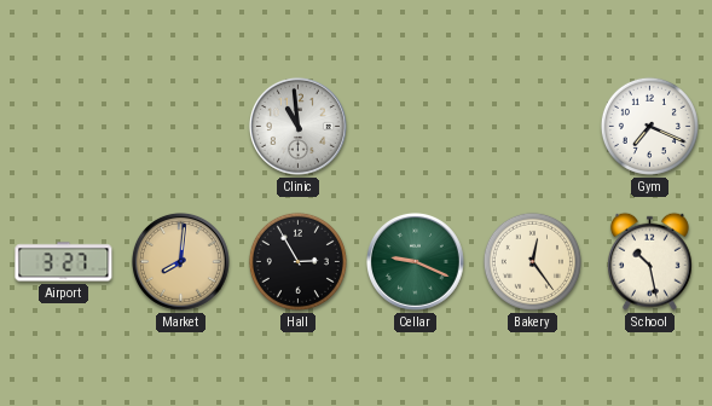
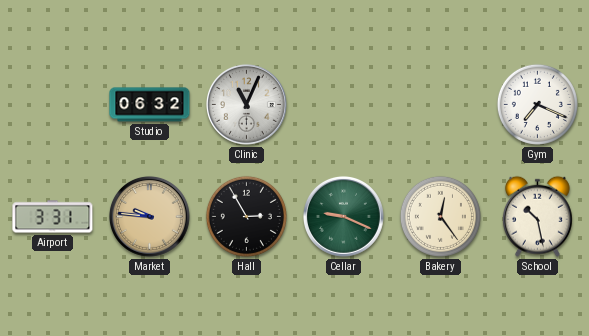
Studio: none -> 06:32 (150, 105)
Clinic: 10:59 -> 11:04 (246, 104)
Airport: 3:27 -> 3:31 (53, 217)
Market: 8:01 -> 9:46 (149, 216)
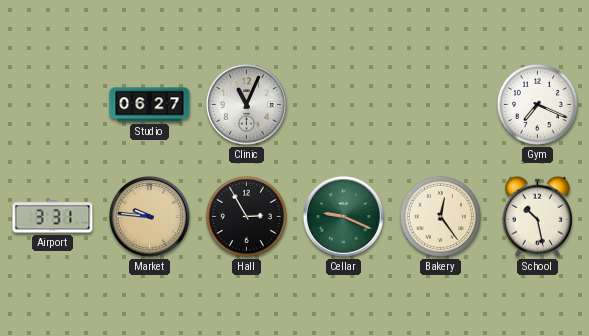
Studio: 06:32 -> 06:27 (150, 105)
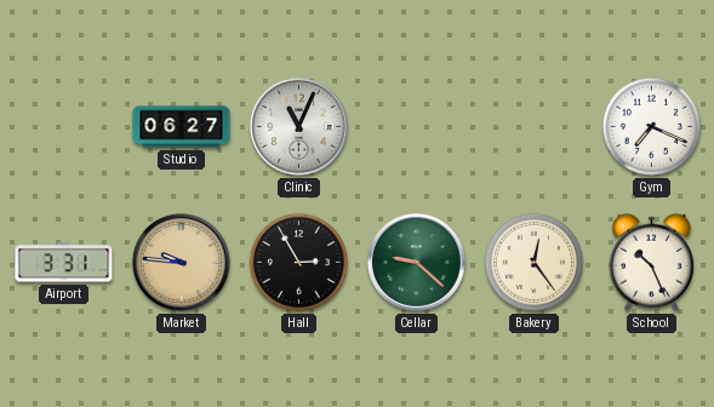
Cellar: 9:19 -> 9:22 (416, 262)
School: 10:28 -> 10:26 (651, 262)
